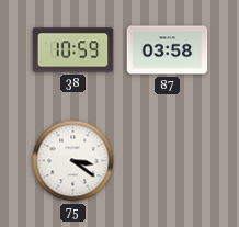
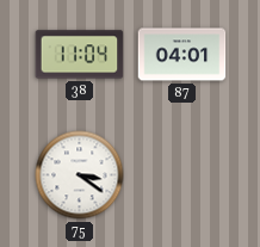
38: 10:59 -> 11:04 (80, 55)
87: 03:58 -> 04:01 (182, 55)
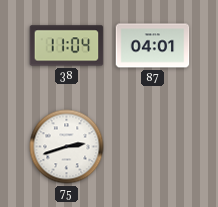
75: 3:21 -> 2:42 (67, 147)
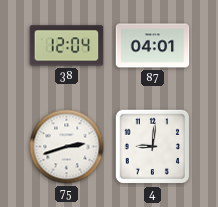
38: 11:04 -> 12:04 (67, 46)
4: none -> 9:01 (153, 147)
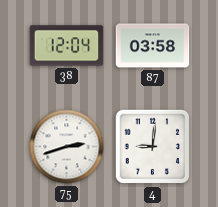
87: 04:01 -> 03:58 (153, 46)
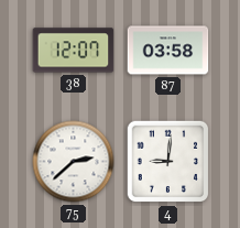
38: 12:04 -> 12:07 (74, 51)
75: 2:42 -> 2:38 (74, 162)
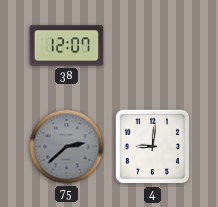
87: 03:58 -> none (168, 51)
75 dial: white -> grey (67, 147)
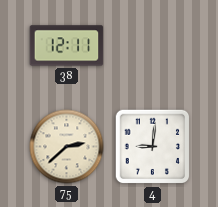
38: 12:07 -> 12:11 (67, 46)
75 dial: grey -> cream (67, 147)
